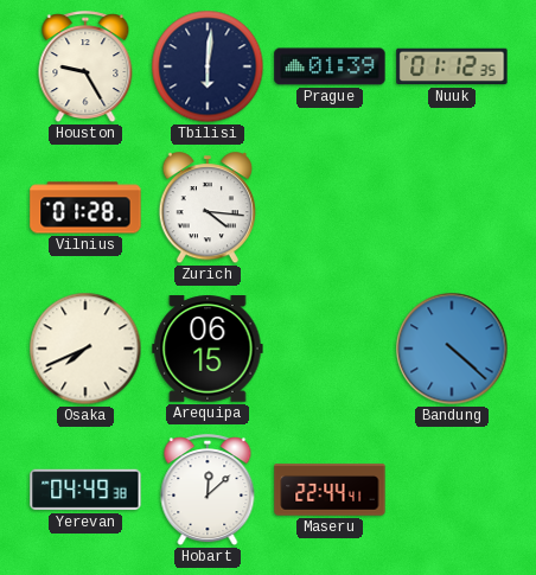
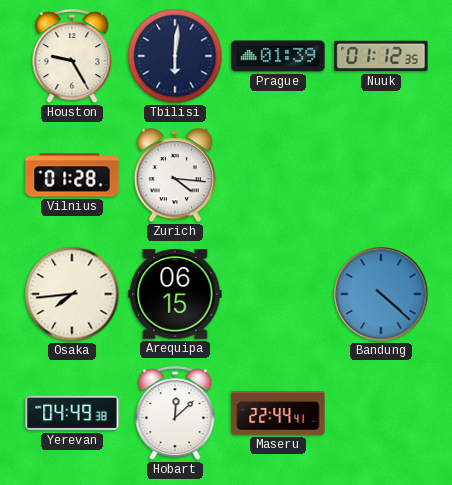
Osaka: 7:41 -> 7:44 (72, 294)
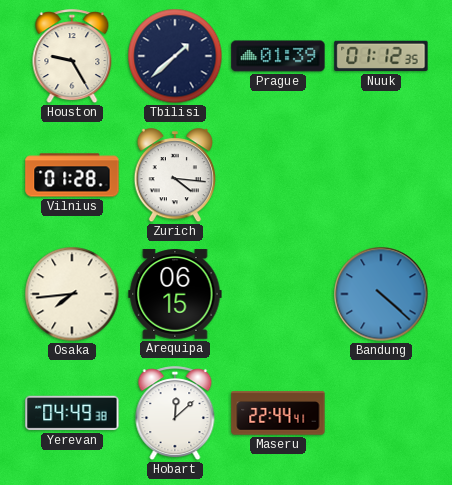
Tbilisi: 6:01 -> 1:38 (175, 56)
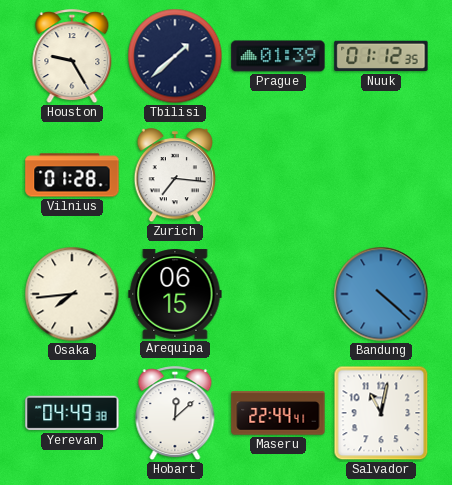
Zurich: 4:16 -> 7:16 (174, 176)
Salvador: none -> 11:02 (381, 413)
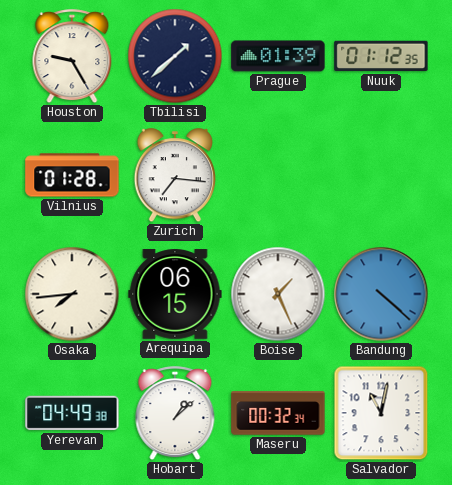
Boise: none -> 1:26 (278, 294)
Hobart: 12:08 -> 1:08 (175, 414)
Maseru: 22:44 -> 00:32 (278, 413)
